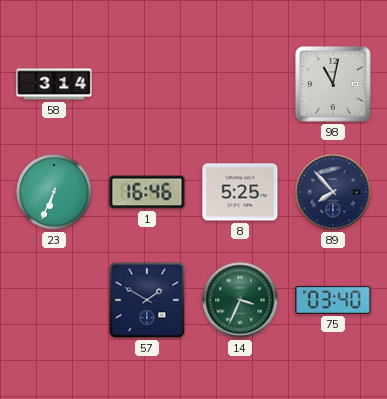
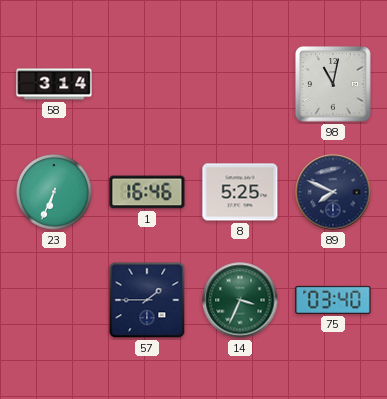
89: 7:53 -> 7:49 (333, 192)
57: 1:50 -> 1:45 (147, 300)
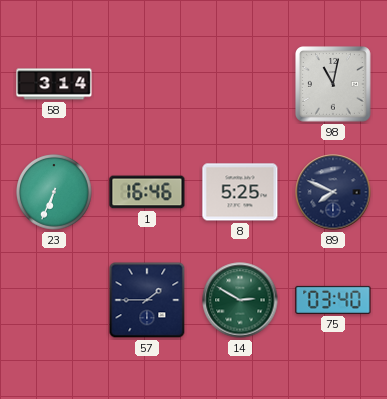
14: 3:34 -> 2:50 (240, 300)
